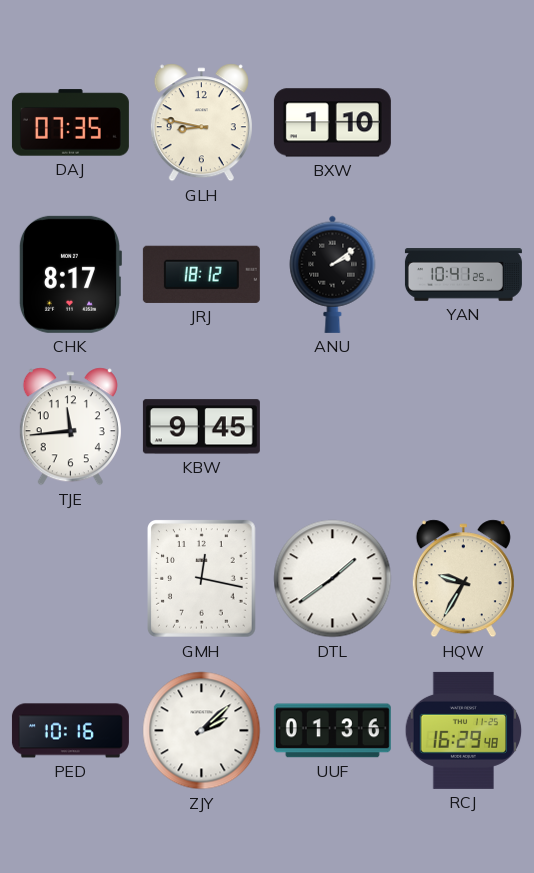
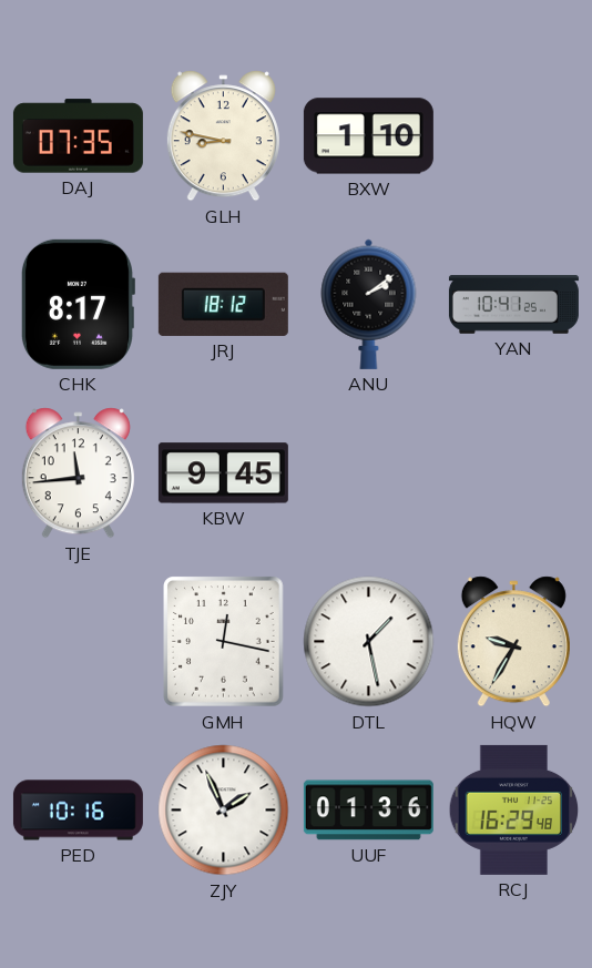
DTL: 1:39 -> 1:28 (369, 642)
ZJY: 2:08 -> 1:56 (224, 811)
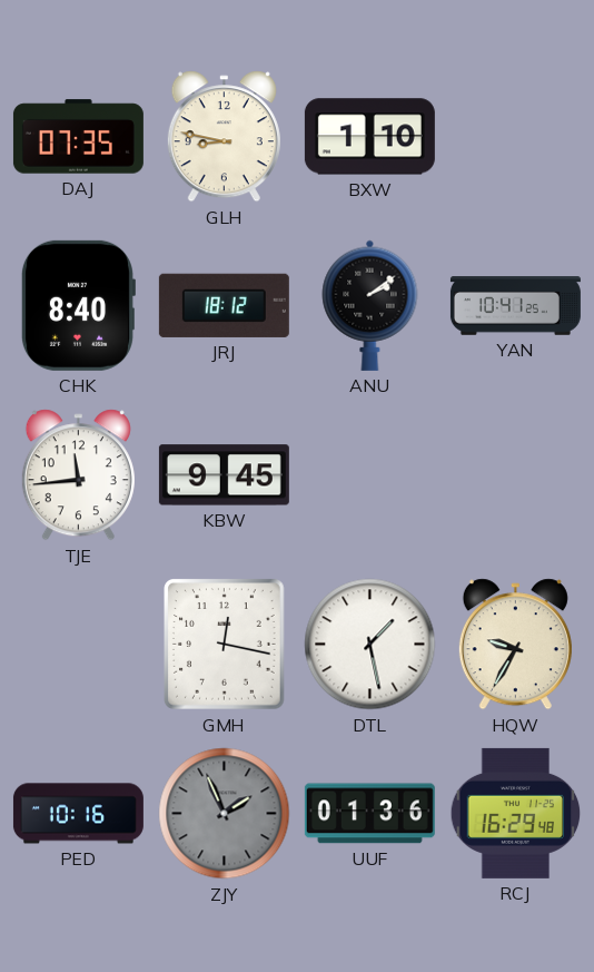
CHK: 8:17 -> 8:40 (78, 305)
ZJY dial: white -> grey (225, 814)
